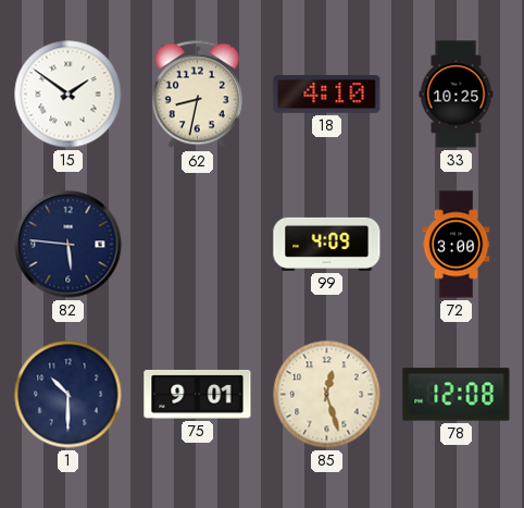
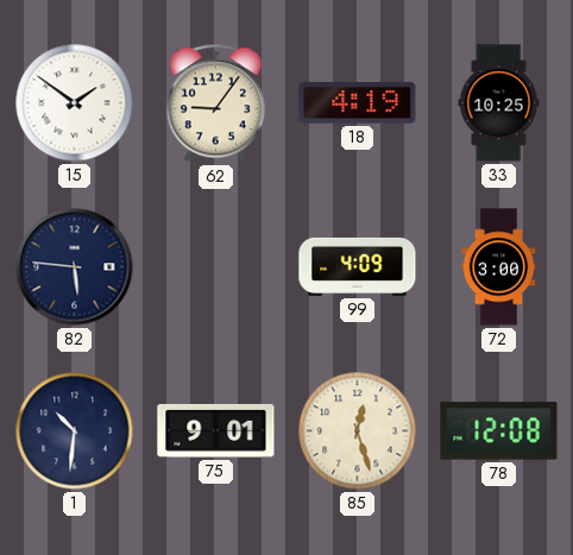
62: 8:32 -> 9:06 (215, 103)
18: 4:10 -> 4:19 (358, 102)
1: 10:30 -> 10:31 (75, 431)
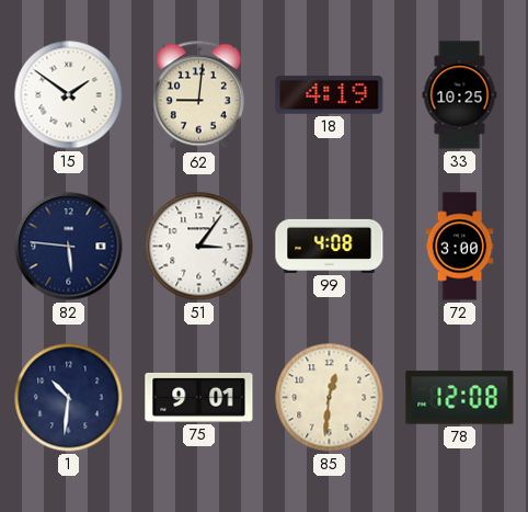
62: 9:06 -> 9:01 (198, 95)
51: none -> 3:06 (199, 247)
99: 4:09 -> 4:08 (330, 246)
85: 12:27 -> 12:31 (330, 398)
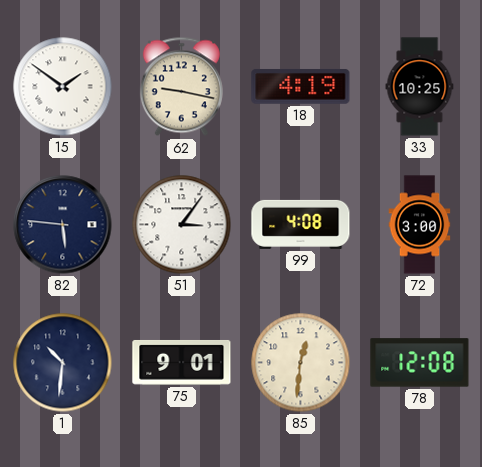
62: 9:01 -> 9:17 (181, 87)
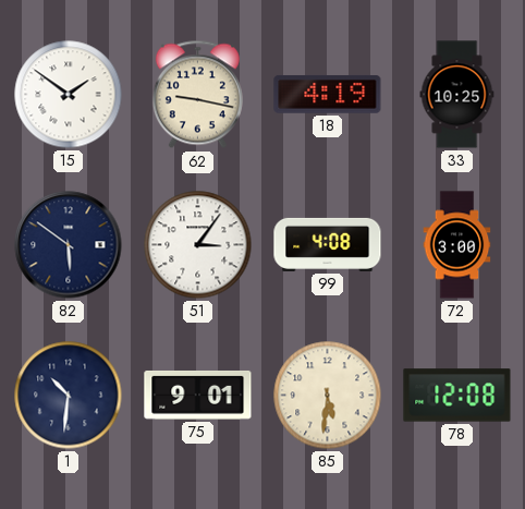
82: 5:46 -> 5:51 (69, 245)
85: 12:31 -> 5:31 (328, 396)
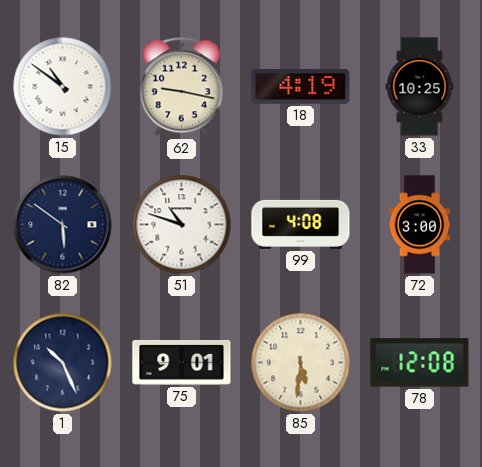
15: 1:51 -> 10:51 (63, 87)
51: 3:06 -> 10:48 (182, 225)
1: 10:31 -> 10:26 (63, 363)
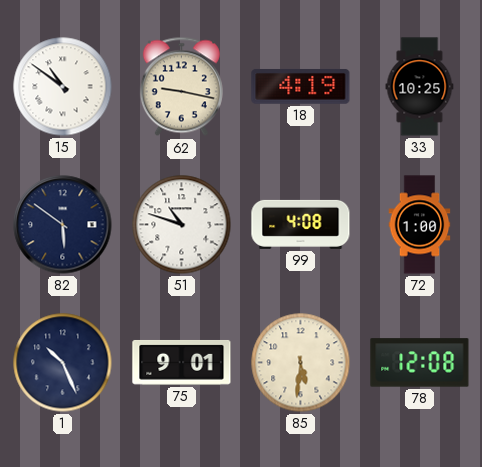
72: 3:00 -> 1:00 (420, 225)
